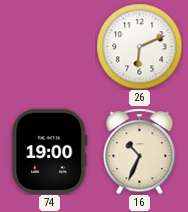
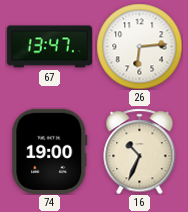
67: none -> 13:47 (49, 47)
26: 6:11 -> 6:14 (139, 46)
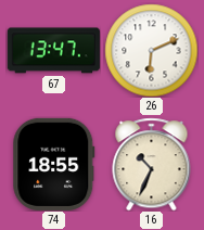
26: 6:14 -> 6:11 (151, 50)
74: 19:00 -> 18:55 (54, 164)
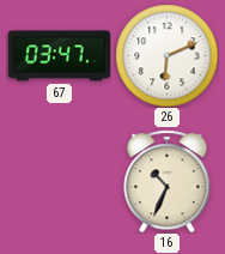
67: 13:47 -> 03:47 (59, 56)
74: 18:55 -> none (54, 164)
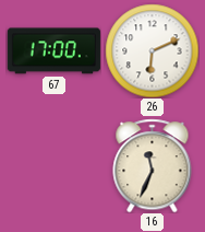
67: 03:47 -> 17:00 (53, 51)
16: 10:34 -> 11:34 (153, 165)
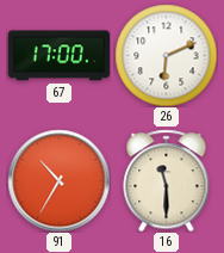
91: none -> 10:35 (58, 180)
16: 11:34 -> 11:30 (167, 180)
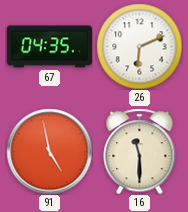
67: 17:00 -> 04:35 (49, 47)
91: 10:35 -> 4:58 (49, 151)
